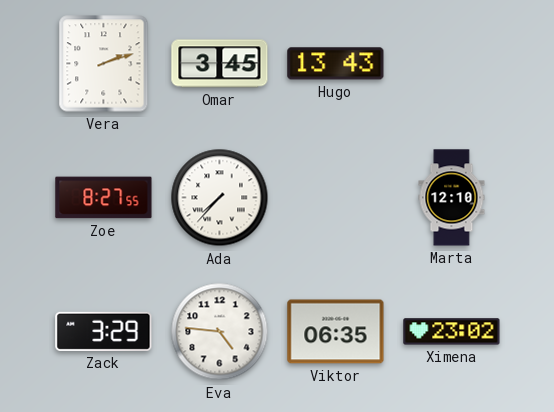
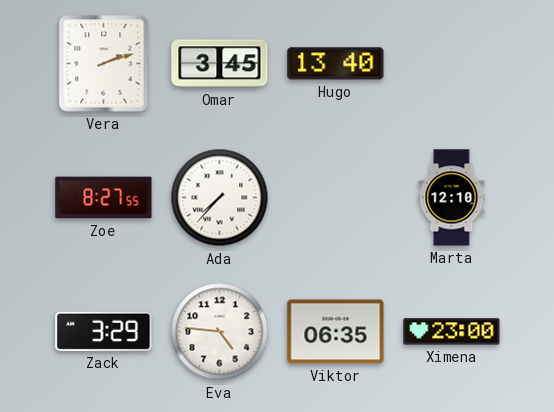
Hugo: 13:43 -> 13:40 (336, 64)
Ximena: 23:02 -> 23:00 (452, 332)
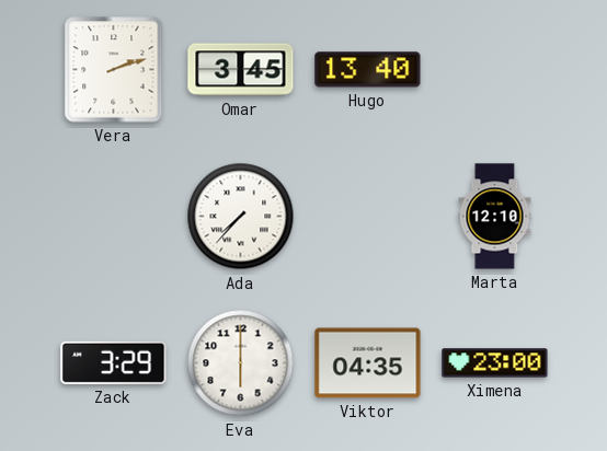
Zoe: 8:27 -> none (104, 198)
Eva: 4:46 -> 6:00 (241, 363)
Viktor: 06:35 -> 04:35 (368, 363)
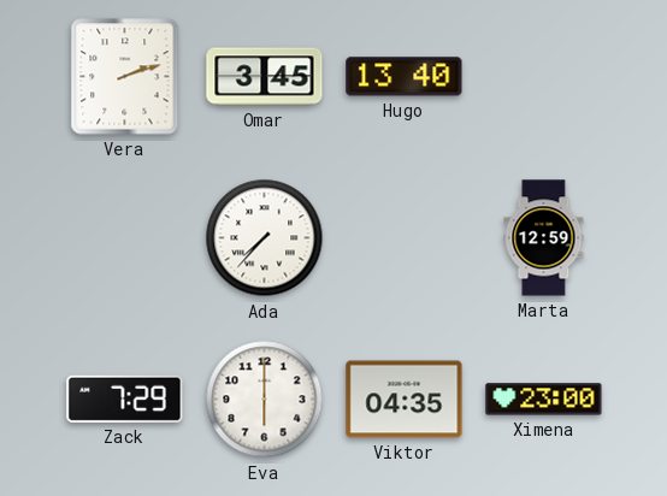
Marta: 12:10 -> 12:59 (544, 238)
Zack: 3:29 -> 7:29 (125, 398)
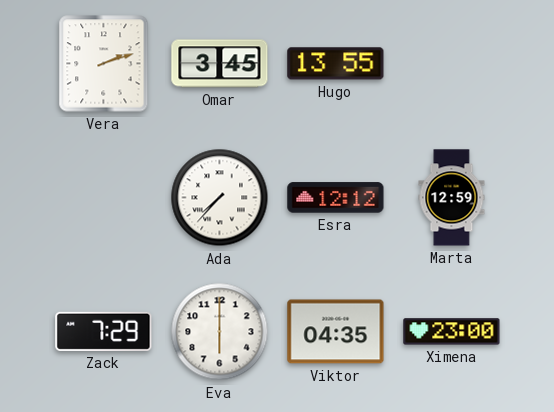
Hugo: 13:40 -> 13:55 (336, 64)
Esra: none -> 12:12 (336, 198)
